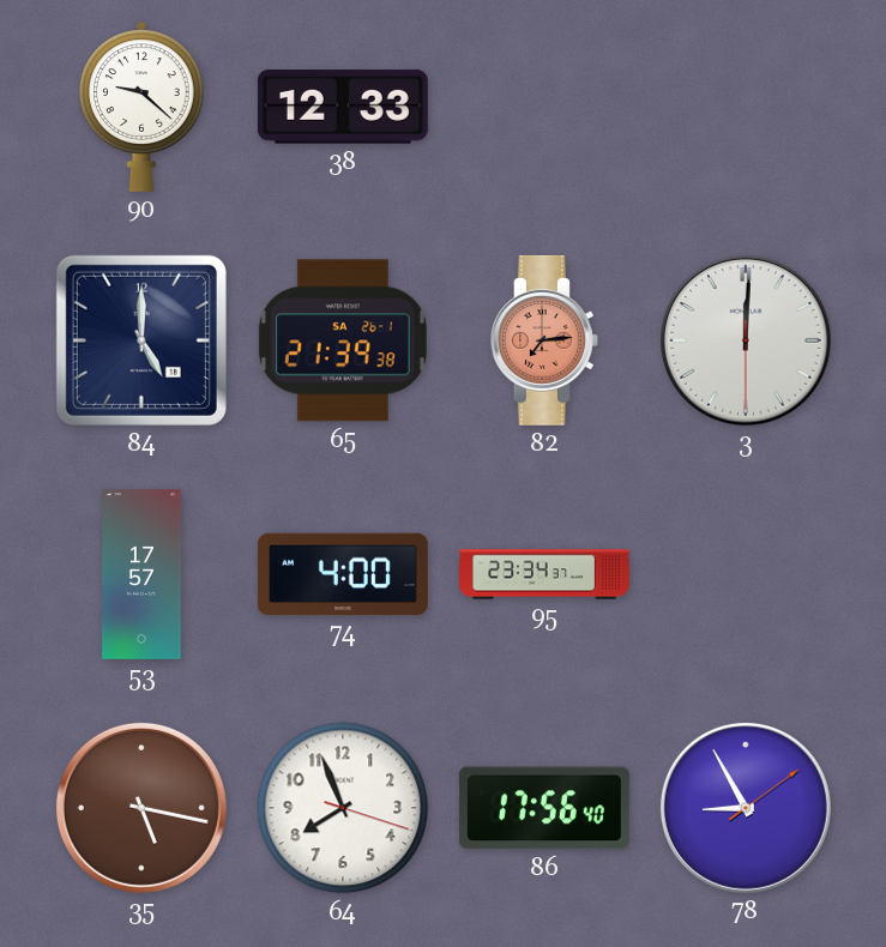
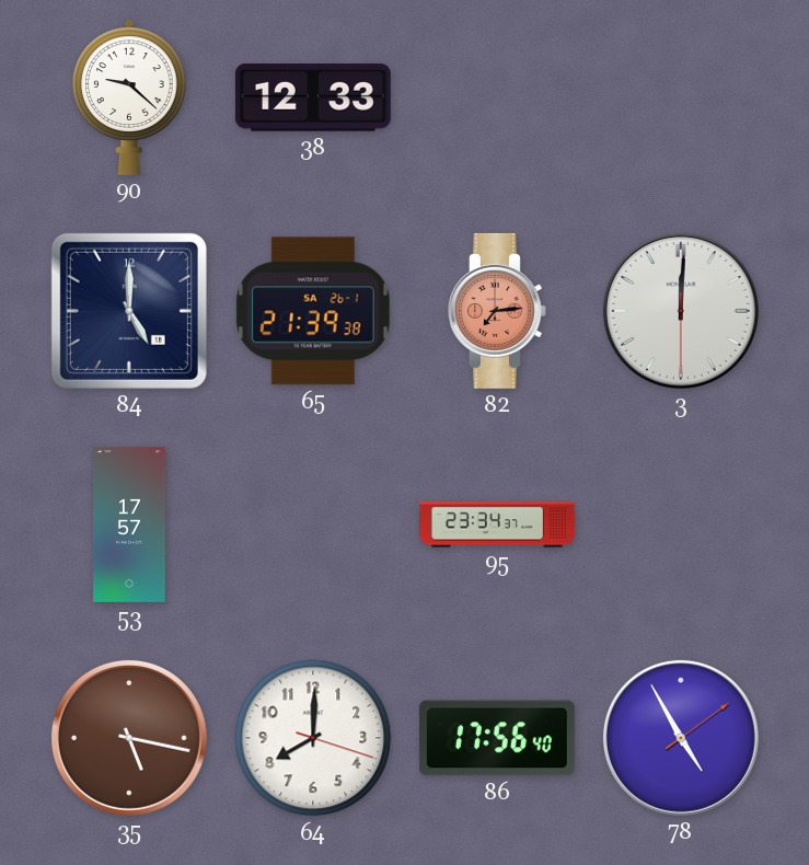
74: 4:00 -> none (343, 574)
64: 7:56 -> 8:00 (313, 738)
78: 8:55 -> 4:55 (681, 738)
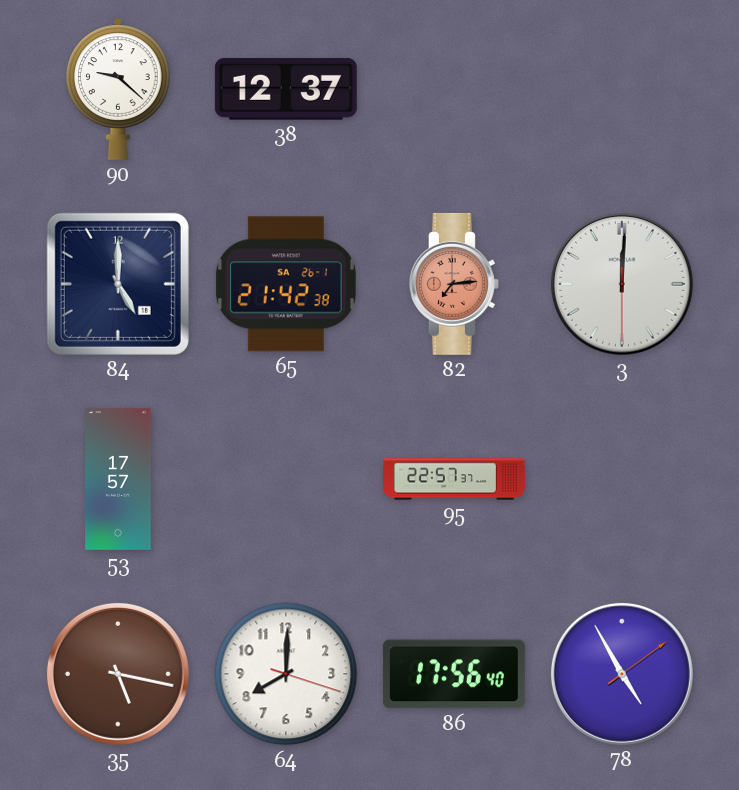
38: 12:33 -> 12:37 (286, 89)
65: 21:39 -> 21:42 (286, 284)
95: 23:34 -> 22:57 (455, 479)
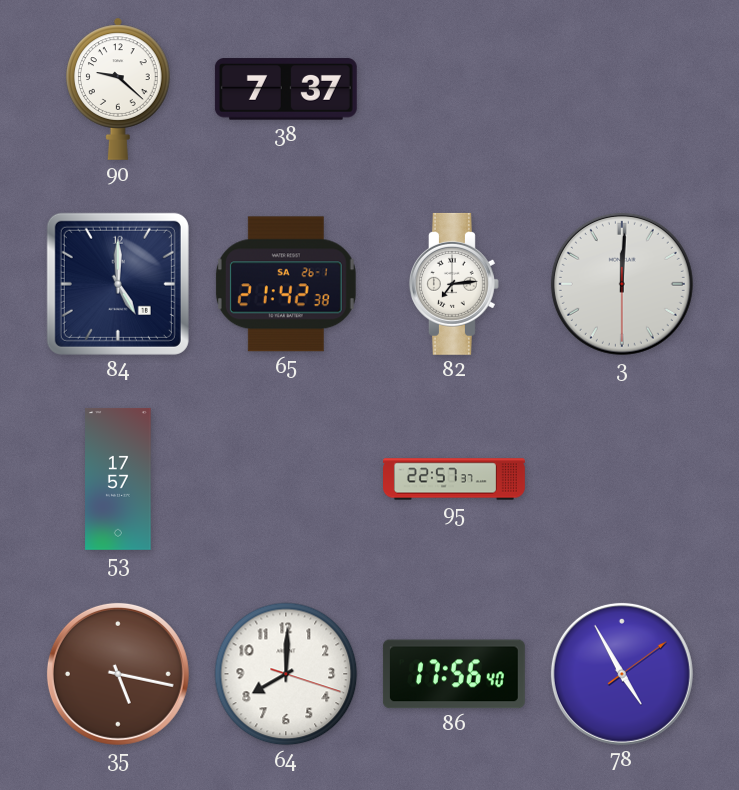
38: 12:37 -> 7:37 (286, 89)
82 dial: salmon -> white (454, 284)
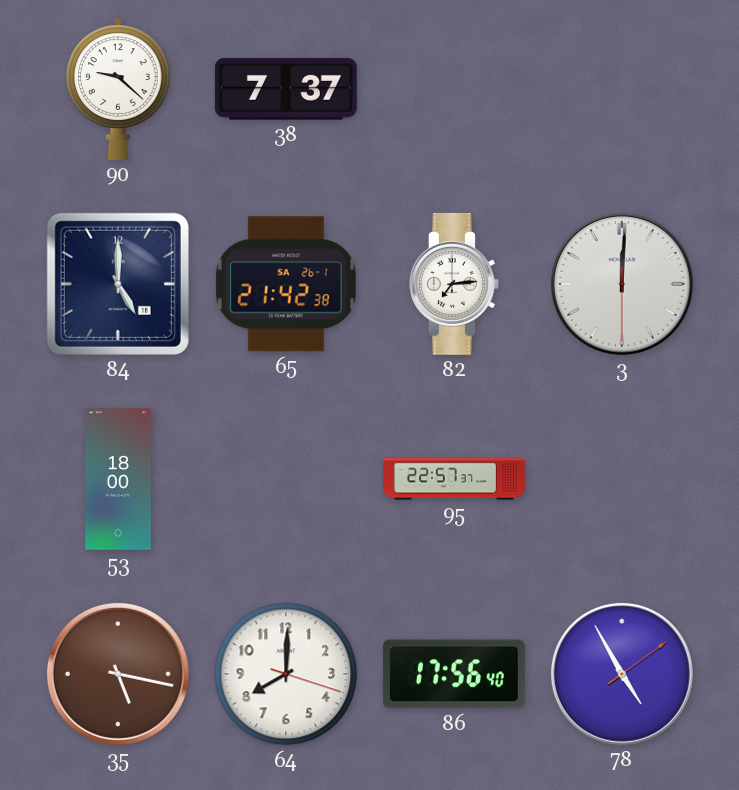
53: 17:57 -> 18:00 (118, 479)
